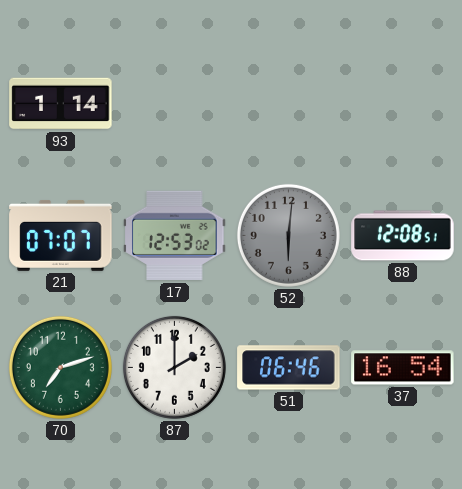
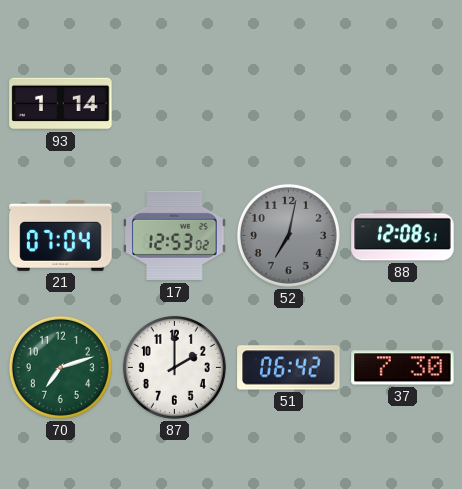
21: 07:07 -> 07:04 (61, 235)
52: 6:01 -> 7:02 (288, 235)
51: 06:46 -> 06:42 (289, 368)
37: 16:54 -> 7:30 (403, 368)
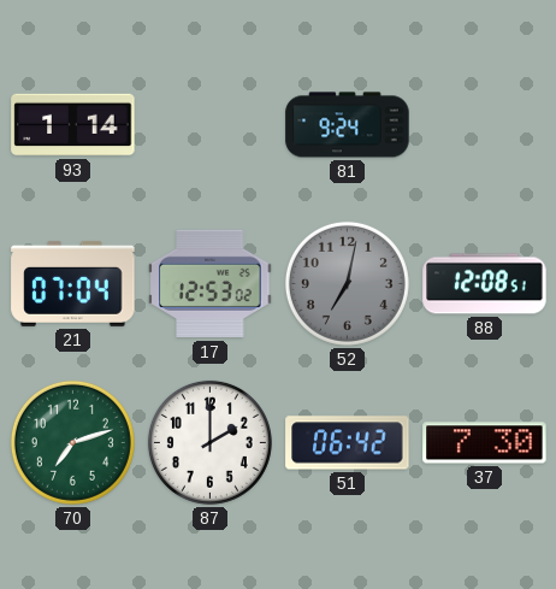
81: none -> 9:24 (348, 125)
